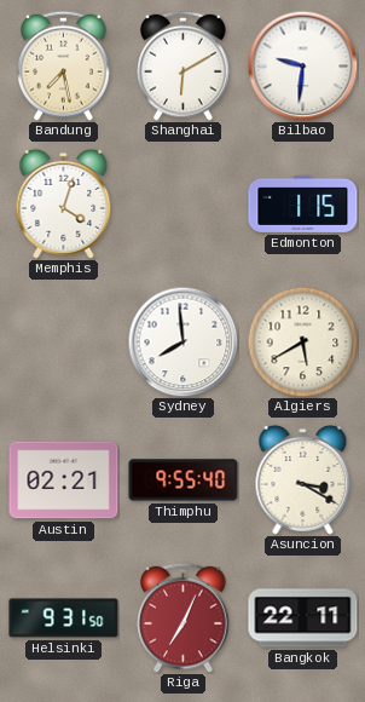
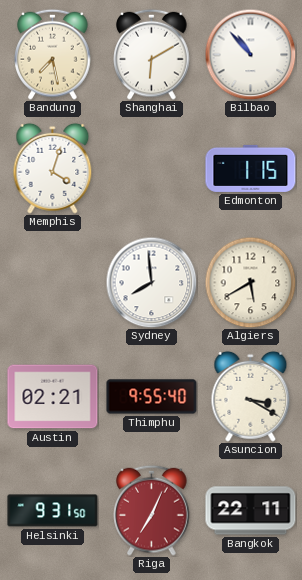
Bilbao: 9:31 -> 10:53 (250, 54)
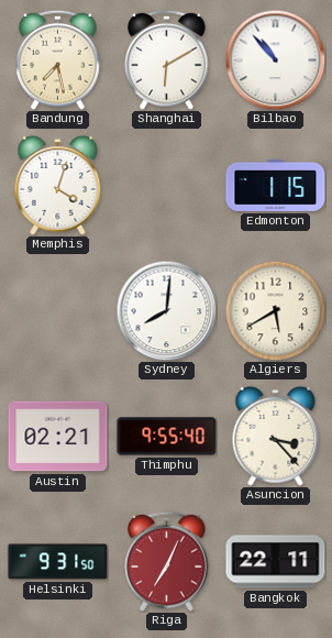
Sydney: 7:59 -> 8:01 (166, 310)
Asuncion: 3:20 -> 3:23 (276, 436)
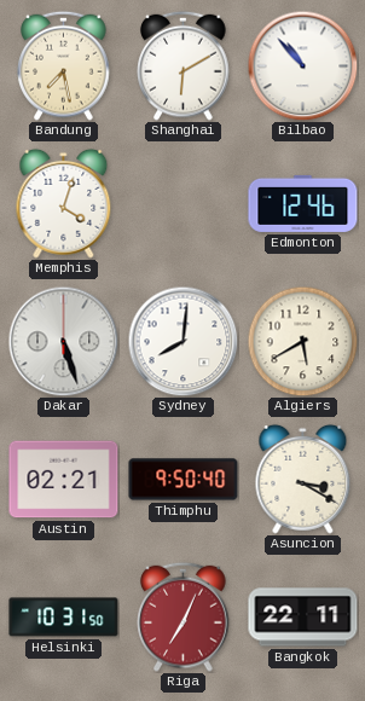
Edmonton: 1:15 -> 12:46 (303, 203)
Dakar: none -> 5:27 (63, 341)
Thimphu: 9:55 -> 9:50 (184, 480)
Asuncion: 3:23 -> 3:20 (303, 479)
Helsinki: 9:31 -> 10:31 (64, 618)
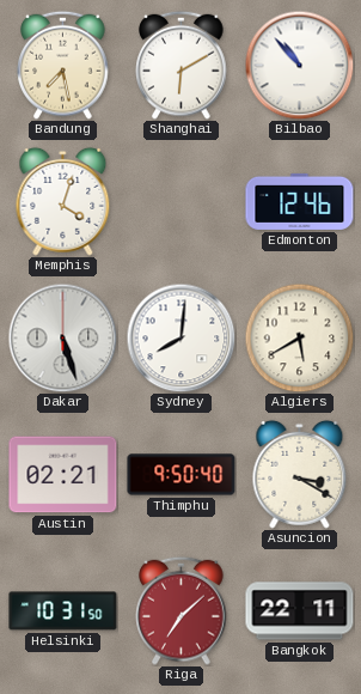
Riga: 7:04 -> 7:08 (182, 610)
